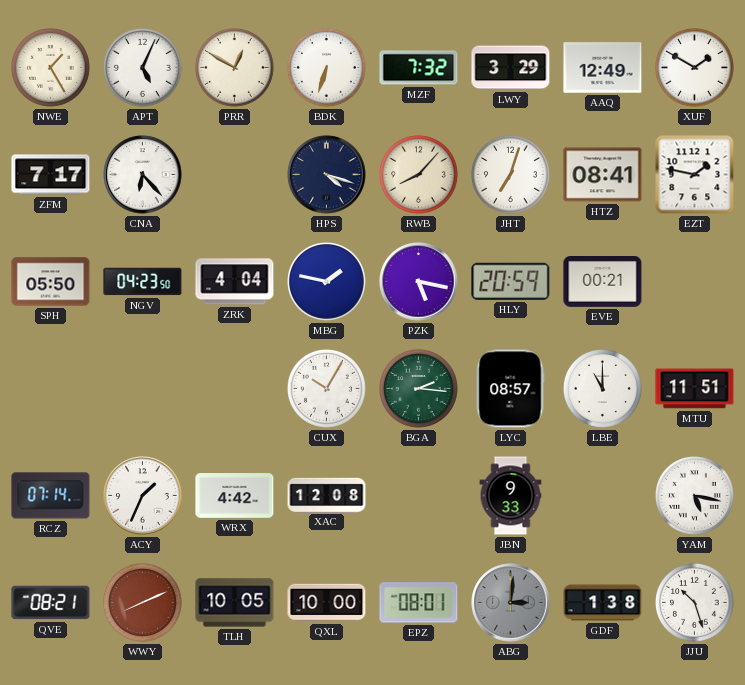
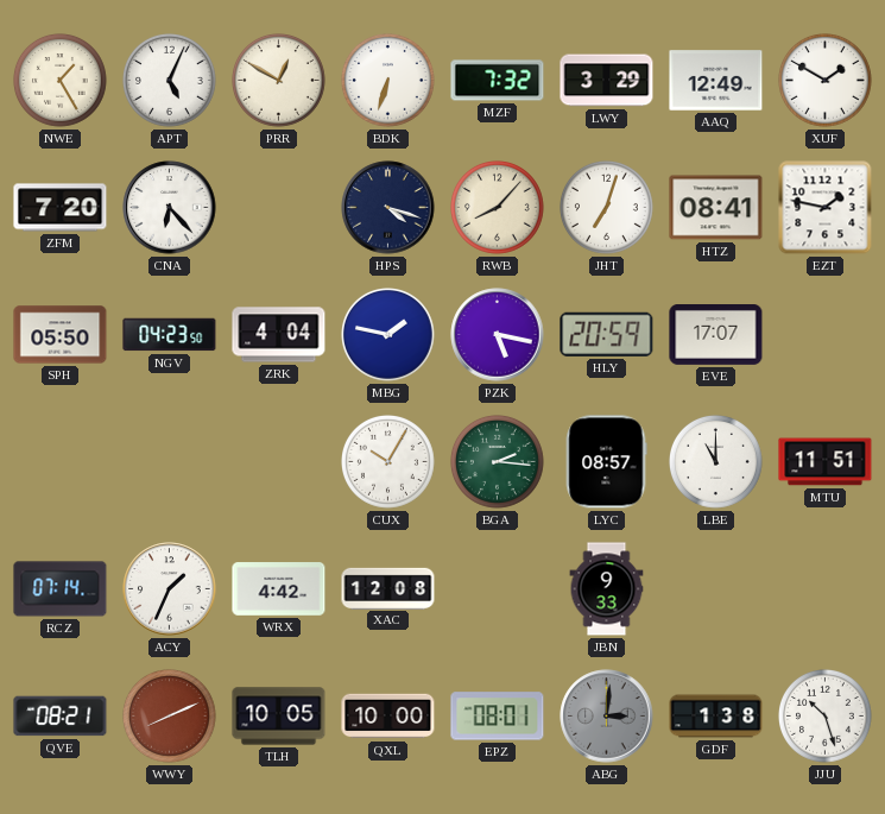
ZFM: 7:17 -> 7:20 (61, 208)
EVE: 00:21 -> 17:07 (716, 335)
YAM: 5:17 -> none (695, 496)
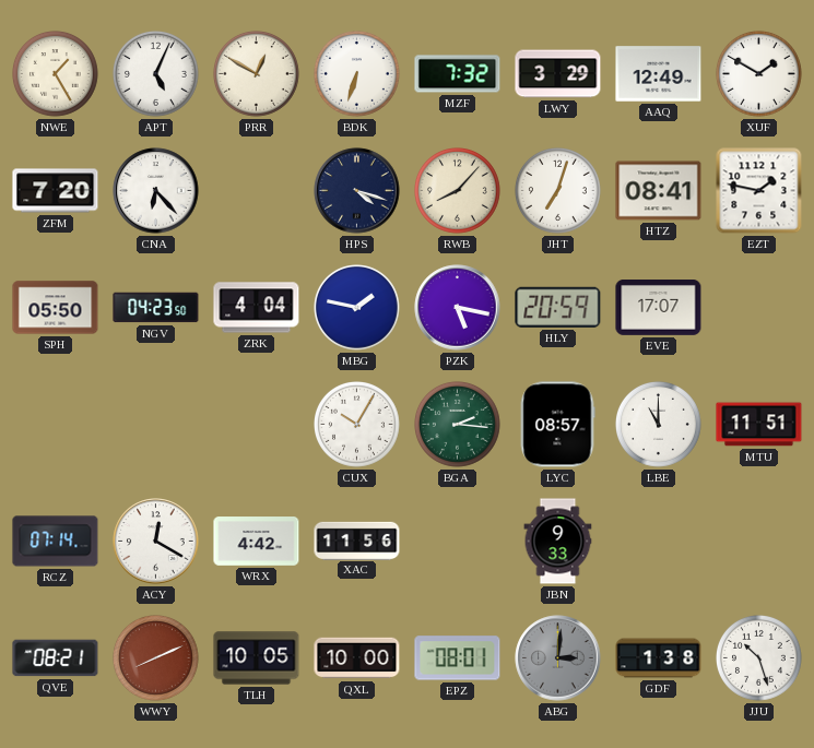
ACY: 1:34 -> 12:20 (156, 542)
XAC: 12:08 -> 11:56 (357, 541)
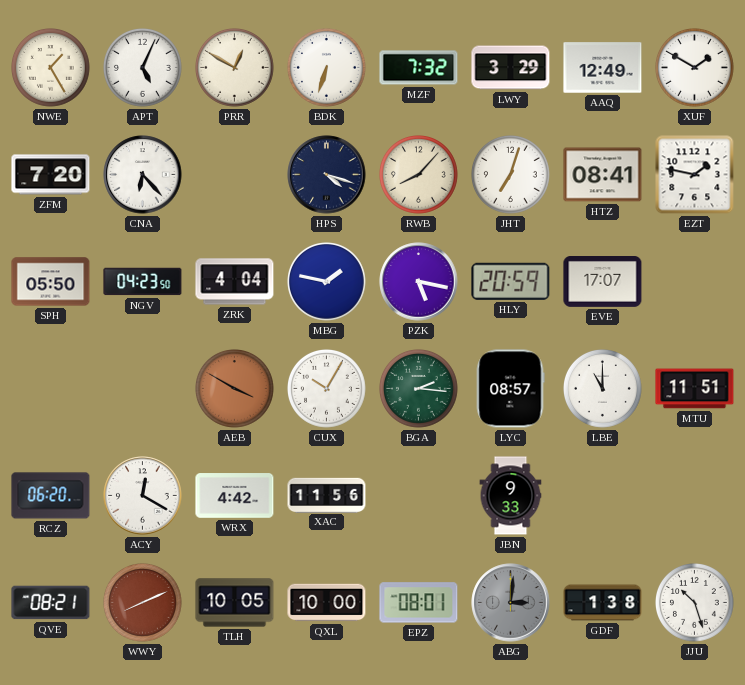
AEB: none -> 3:50 (235, 389)
RCZ: 07:14 -> 06:20 (51, 496)
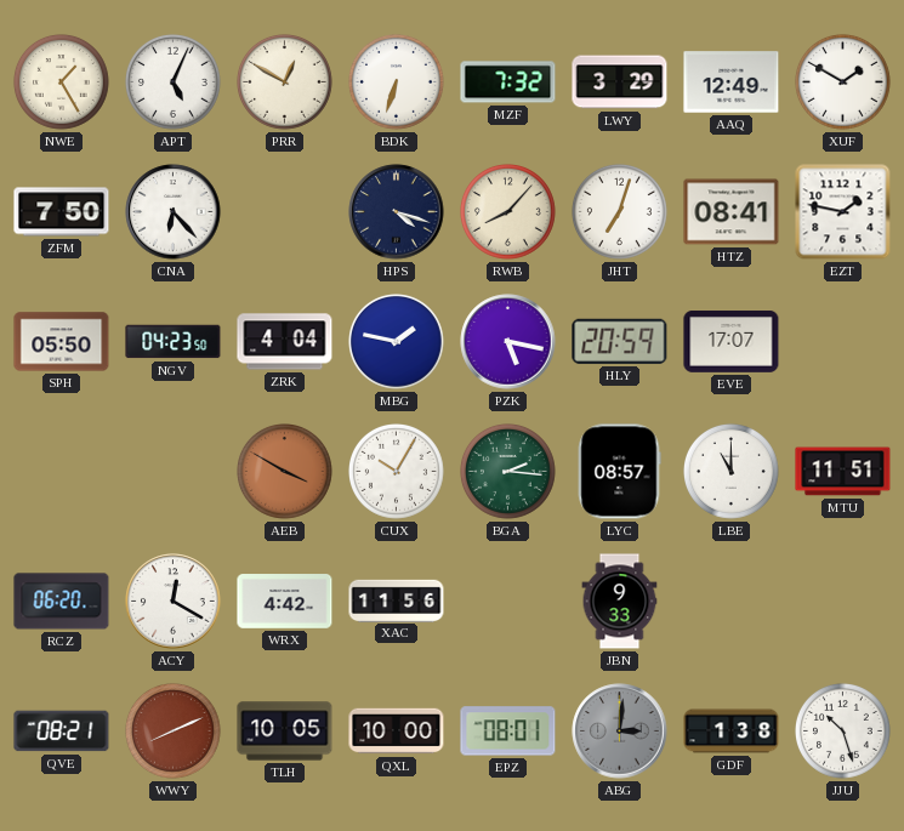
ZFM: 7:20 -> 7:50 (62, 212)
